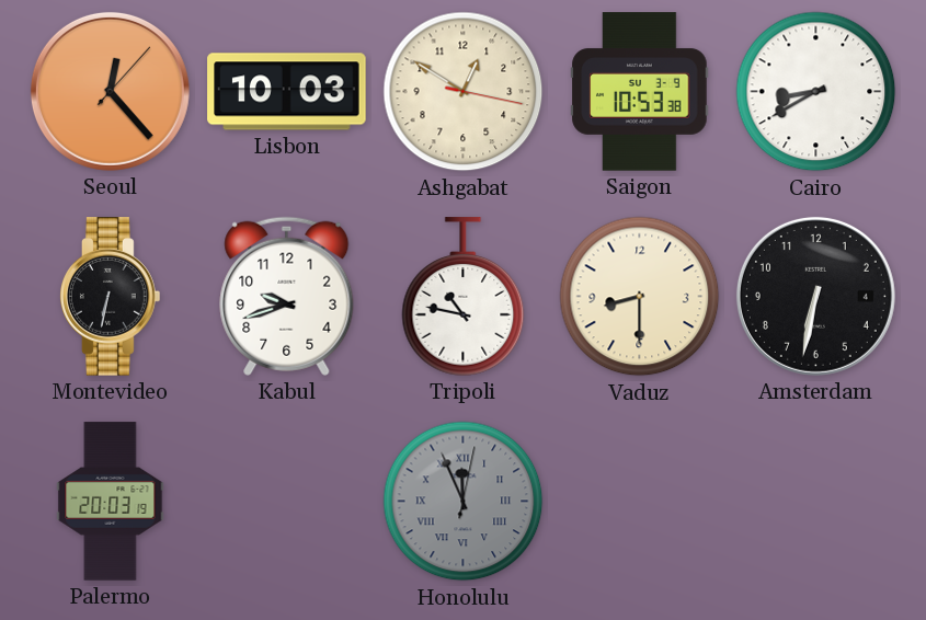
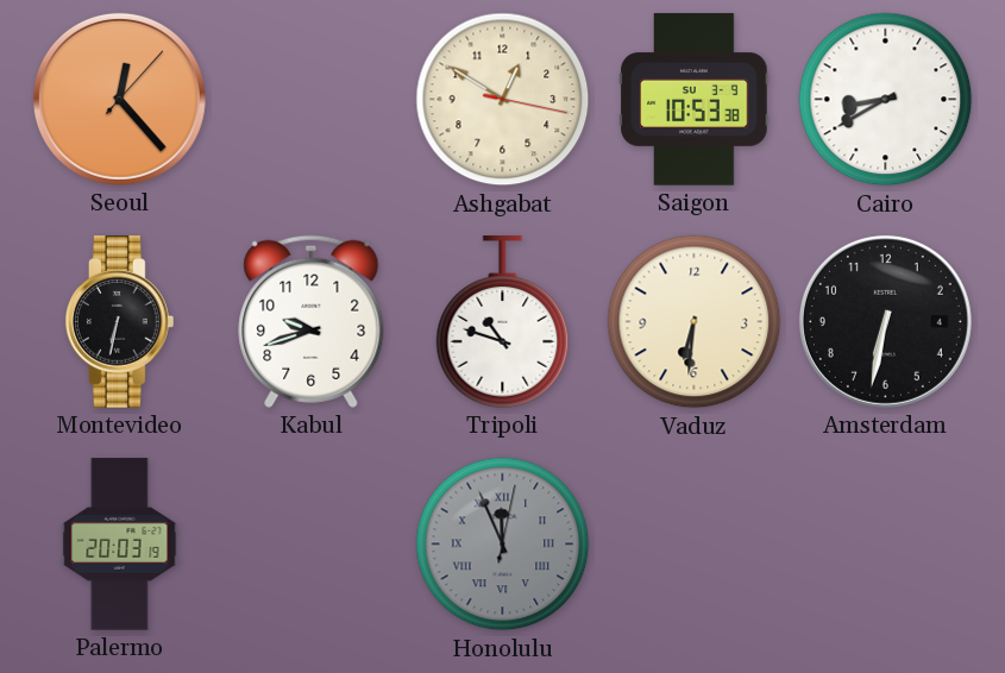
Lisbon: 10:03 -> none (287, 92)
Tripoli: 10:47 -> 10:48 (503, 322)
Vaduz: 8:30 -> 6:31 (695, 322)
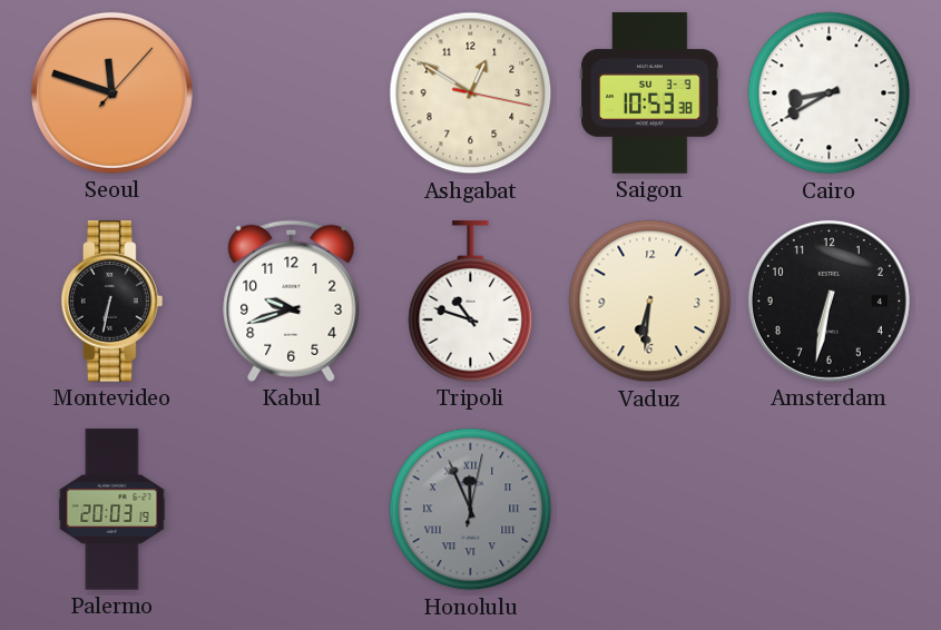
Seoul: 12:23 -> 11:48 (111, 92)
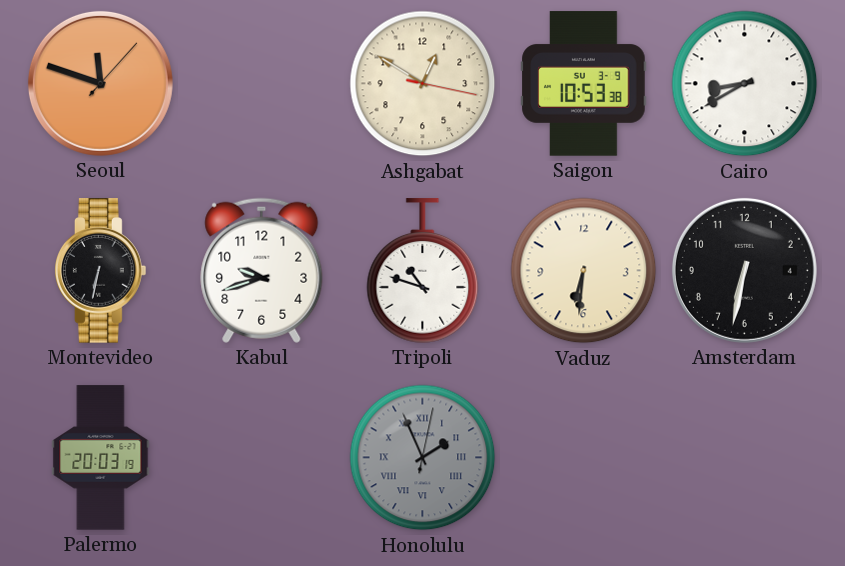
Honolulu: 11:56 -> 1:56 (423, 458)
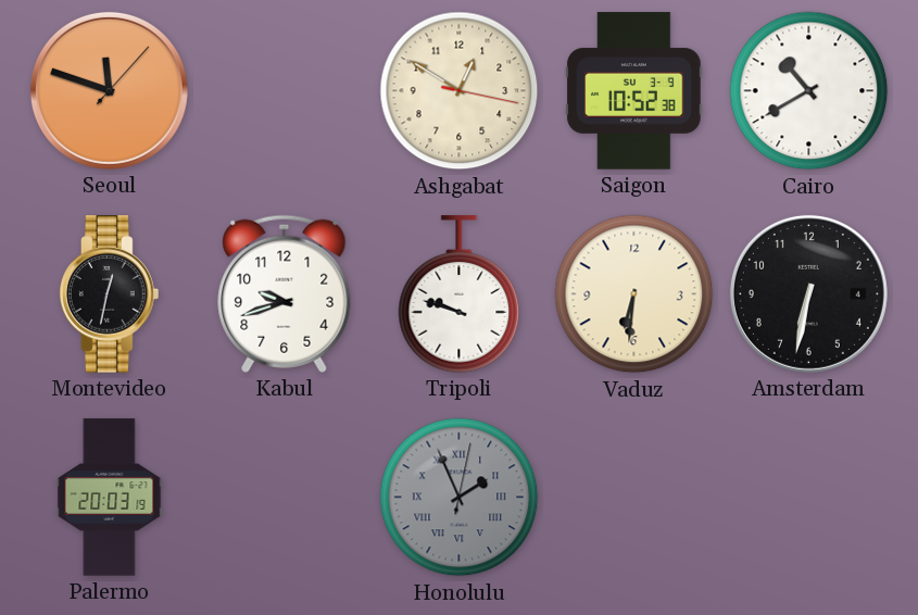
Saigon: 10:53 -> 10:52 (634, 91)
Cairo: 8:40 -> 10:40 (809, 91)
Montevideo: 6:32 -> 12:32 (110, 294)
Tripoli: 10:48 -> 9:48 (460, 294)
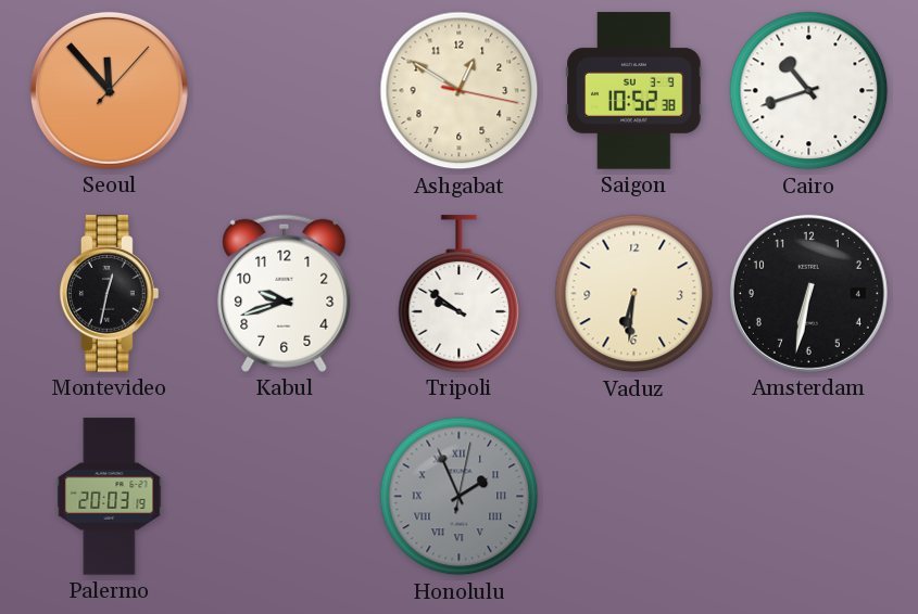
Seoul: 11:48 -> 11:53 (109, 90)
Cairo: 10:40 -> 10:42 (809, 91)
Tripoli: 9:48 -> 9:51 (460, 294)
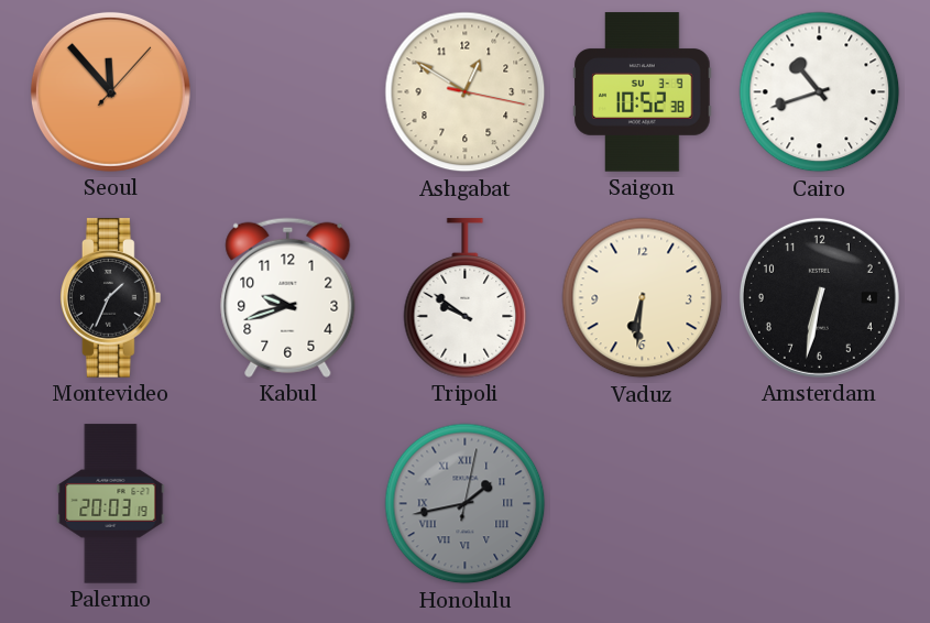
Montevideo: 12:32 -> 1:34 (111, 298)
Honolulu: 1:56 -> 1:43 (466, 504)
